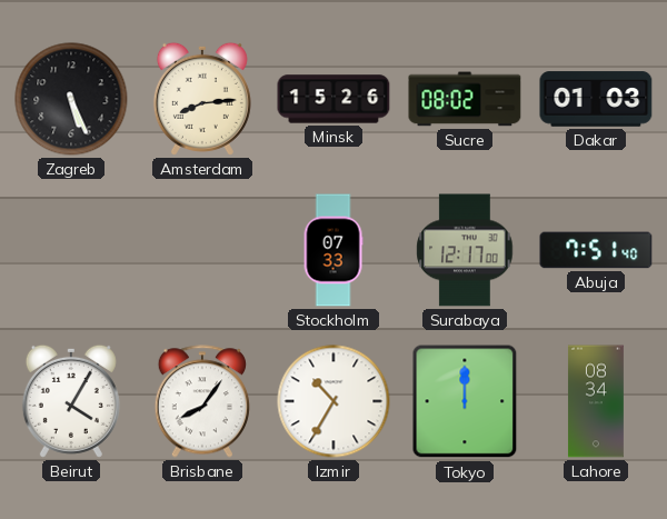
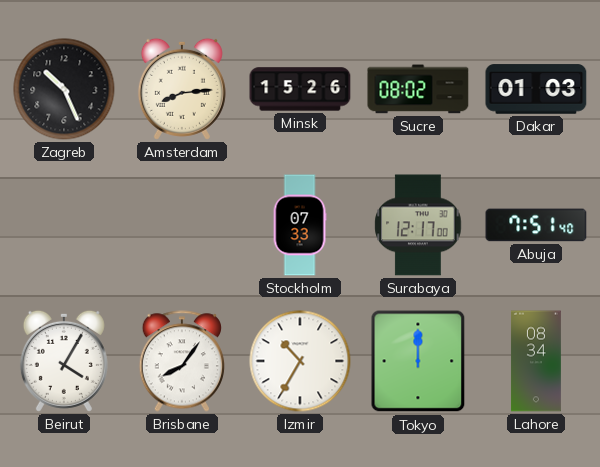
Zagreb: 5:26 -> 10:26 (64, 89)
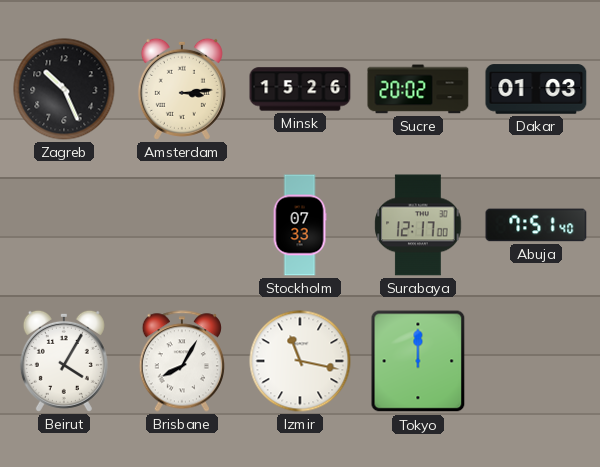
Amsterdam: 8:14 -> 3:14 (182, 89)
Sucre: 08:02 -> 20:02 (418, 89)
Brisbane: 8:06 -> 8:05 (181, 361)
Izmir: 10:35 -> 11:17 (300, 361)
Lahore: 08:34 -> none (536, 361)
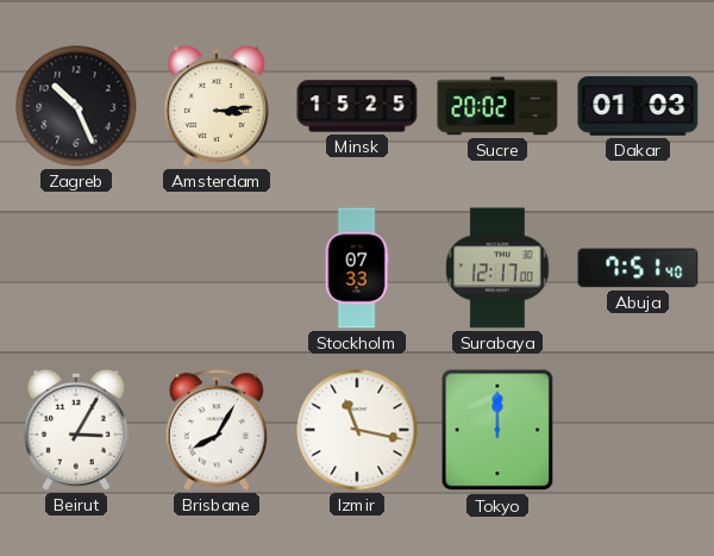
Minsk: 15:26 -> 15:25 (357, 106)
Beirut: 4:05 -> 3:05 (76, 430)
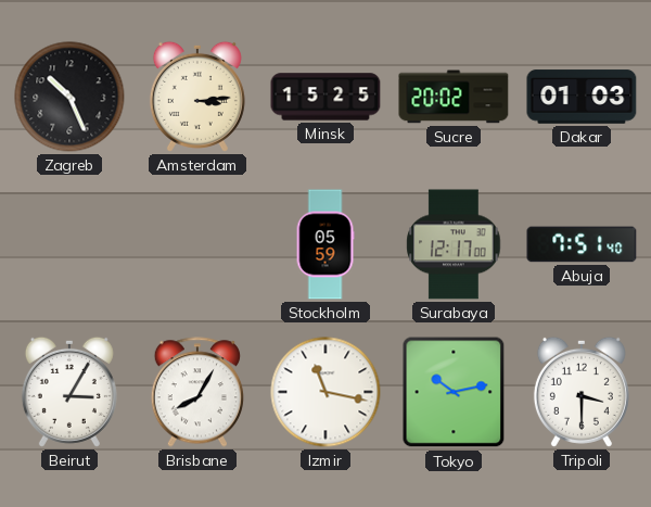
Stockholm: 07:33 -> 05:59 (325, 244)
Tokyo: 12:00 -> 10:13 (454, 392)
Tripoli: none -> 3:30 (582, 392)
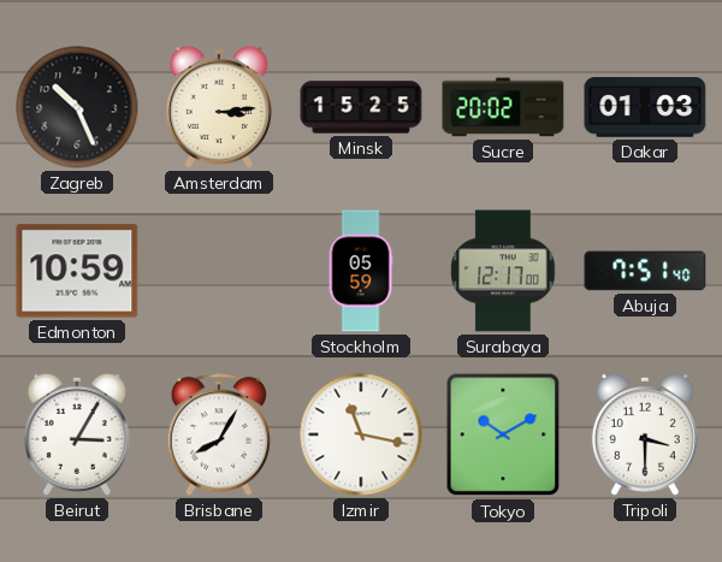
Edmonton: none -> 10:59 (77, 271)
Tokyo: 10:13 -> 10:10 (503, 434)
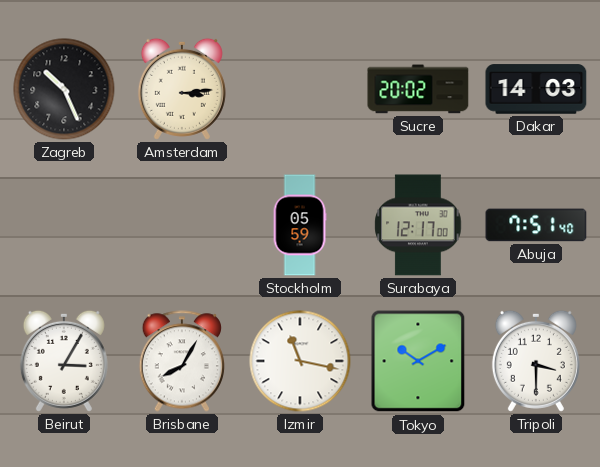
Minsk: 15:25 -> none (361, 107)
Dakar: 01:03 -> 14:03 (536, 89)
Edmonton: 10:59 -> none (77, 271)
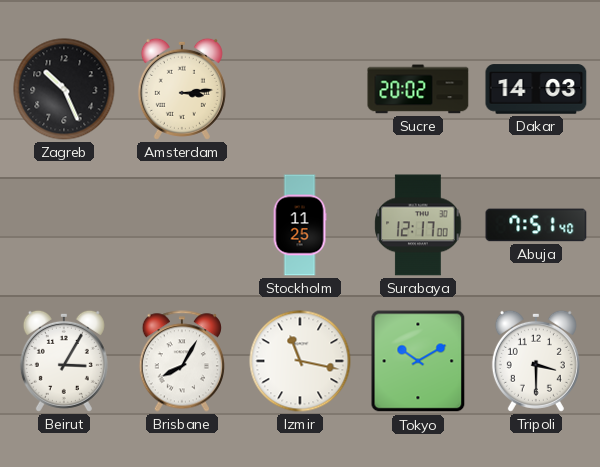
Stockholm: 05:59 -> 11:25 (300, 225)
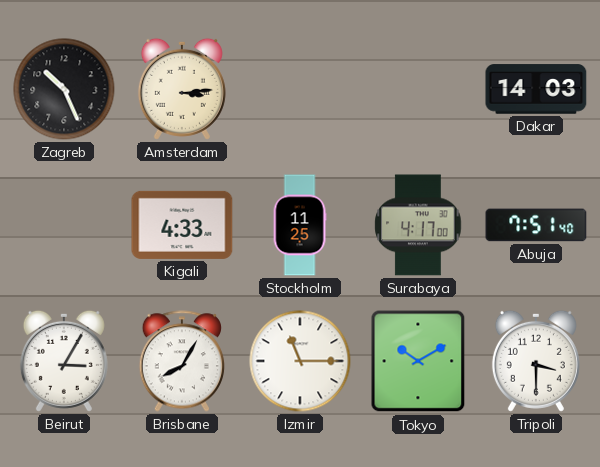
Sucre: 20:02 -> none (418, 89)
Kigali: none -> 4:33 (182, 225)
Surabaya: 12:17 -> 4:17 (418, 225)
Izmir: 11:17 -> 11:15 (300, 361)
